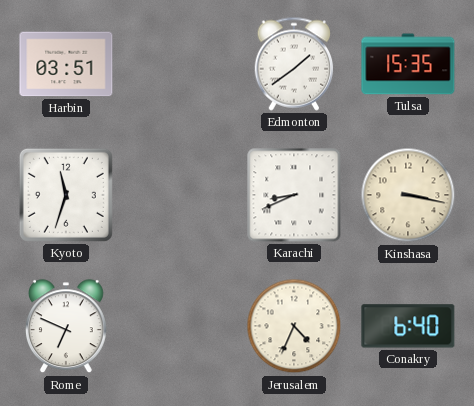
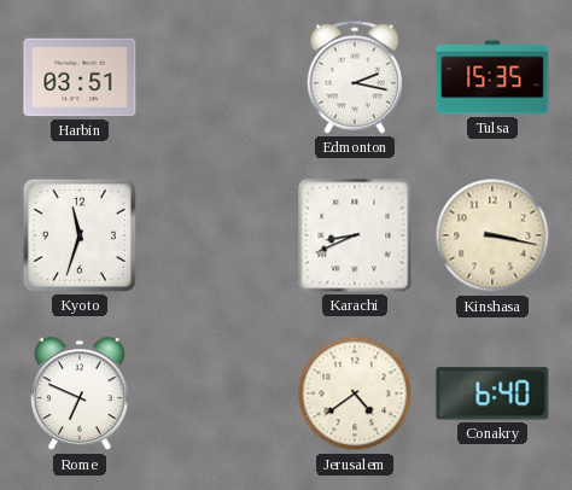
Edmonton: 1:39 -> 2:17 (355, 77)
Jerusalem: 4:34 -> 4:39 (355, 393)
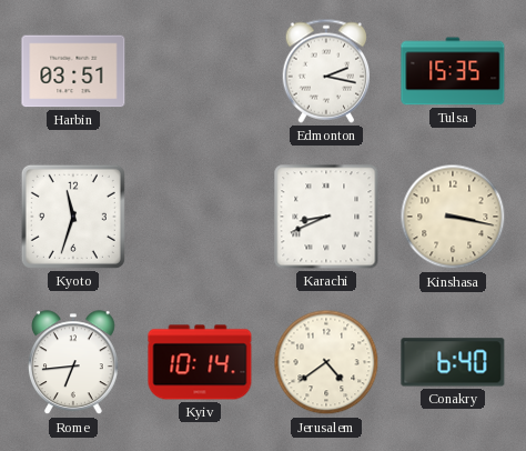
Rome: 6:49 -> 6:44 (73, 363)
Kyiv: none -> 10:14 (200, 362)
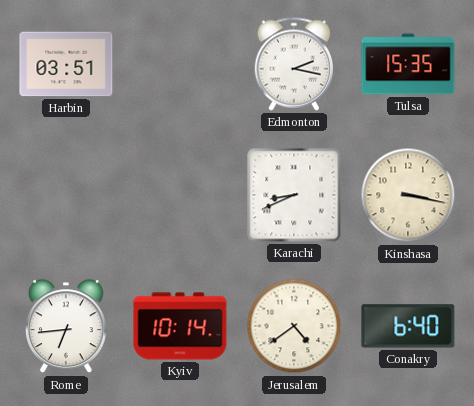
Kyoto: 11:33 -> none (73, 217)
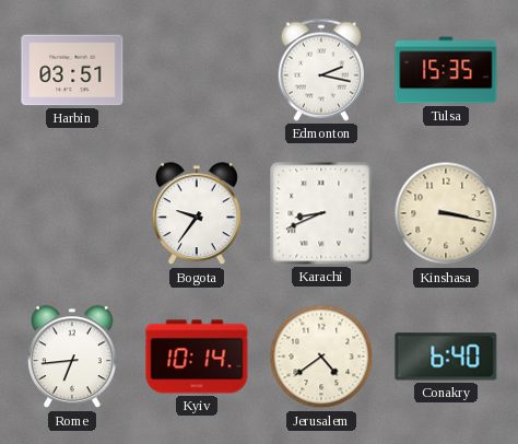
Bogota: none -> 9:36 (197, 214)
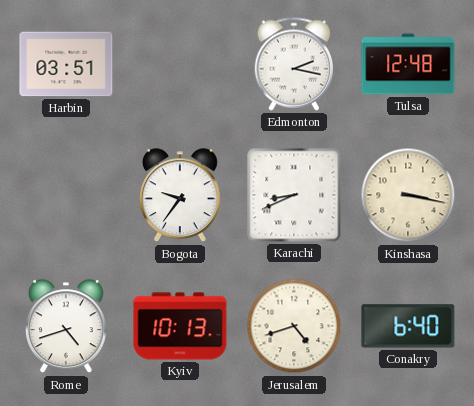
Tulsa: 15:35 -> 12:48 (408, 64)
Rome: 6:44 -> 4:42 (66, 327)
Kyiv: 10:14 -> 10:13 (180, 326)
Jerusalem: 4:39 -> 4:42 (294, 326)
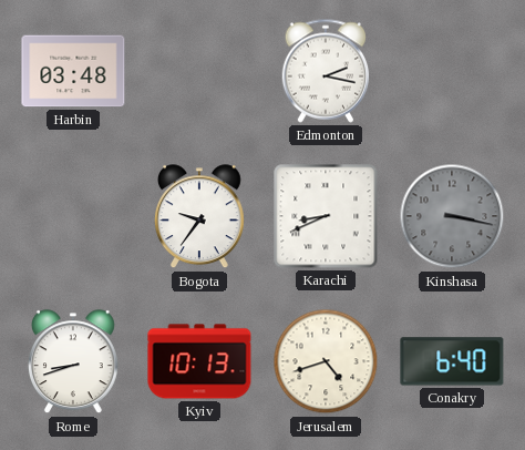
Harbin: 03:51 -> 03:48 (73, 71)
Tulsa: 12:48 -> none (408, 64)
Kinshasa dial: cream -> grey (452, 216)
Rome: 4:42 -> 8:42 (73, 362)
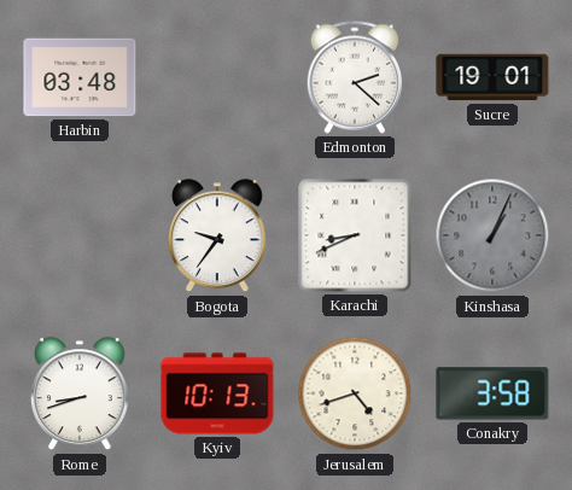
Edmonton: 2:17 -> 2:22 (355, 77)
Sucre: none -> 19:01 (492, 77)
Kinshasa: 3:17 -> 1:04 (492, 235)
Conakry: 6:40 -> 3:58 (492, 393)
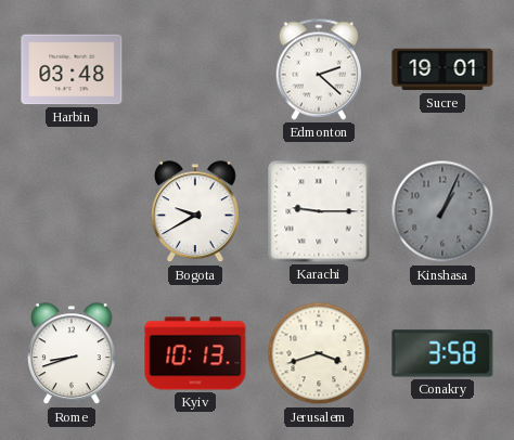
Bogota: 9:36 -> 9:40 (195, 212)
Karachi: 8:41 -> 9:15 (319, 211)
Jerusalem: 4:42 -> 3:42 (319, 353)
